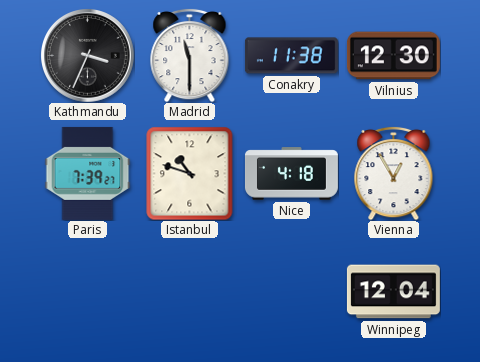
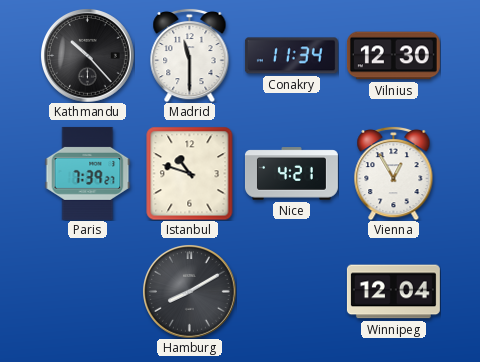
Kathmandu: 3:34 -> 10:23 (88, 56)
Conakry: 11:38 -> 11:34 (291, 56)
Nice: 4:18 -> 4:21 (291, 174)
Hamburg: none -> 8:10 (190, 292)
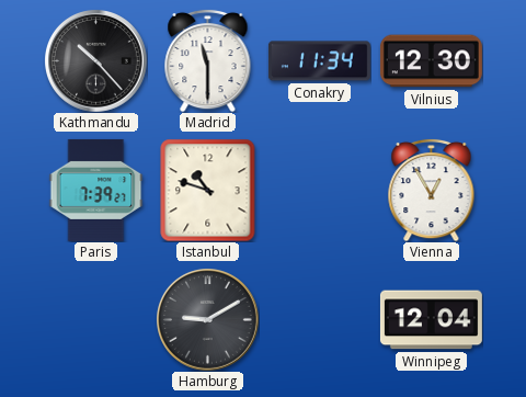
Nice: 4:21 -> none (291, 174)
Hamburg: 8:10 -> 9:10 (208, 320)
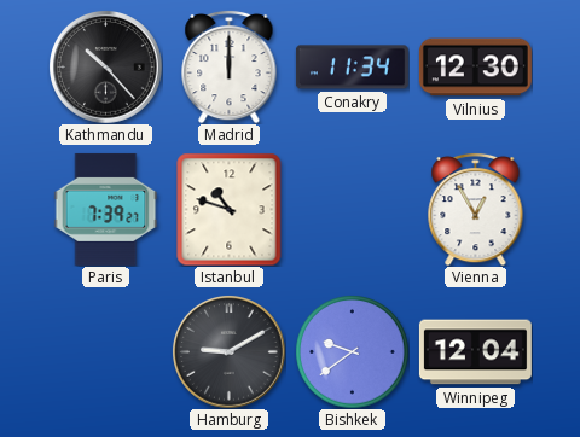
Madrid: 11:30 -> 12:00 (230, 66)
Bishkek: none -> 9:39 (352, 351)
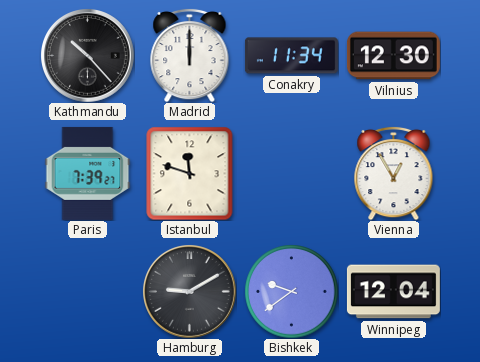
Istanbul: 10:48 -> 11:48 (190, 173)
